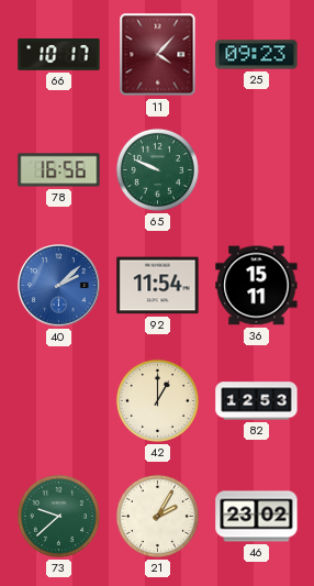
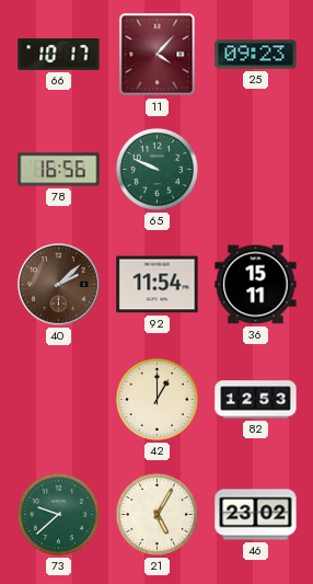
40 dial: blue -> brown (59, 285)
21: 2:05 -> 5:05 (156, 514)
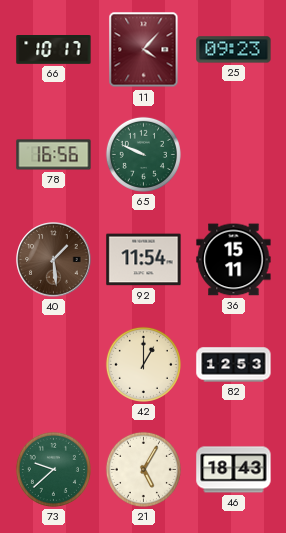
40: 2:08 -> 1:29 (54, 260)
46: 23:02 -> 18:43 (234, 470)
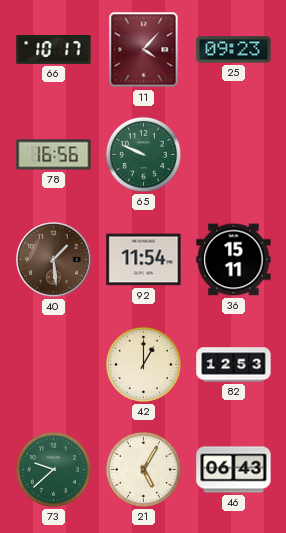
46: 18:43 -> 06:43 (234, 470)
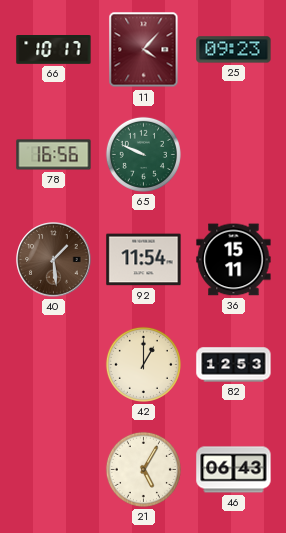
73: 9:38 -> none (53, 469)
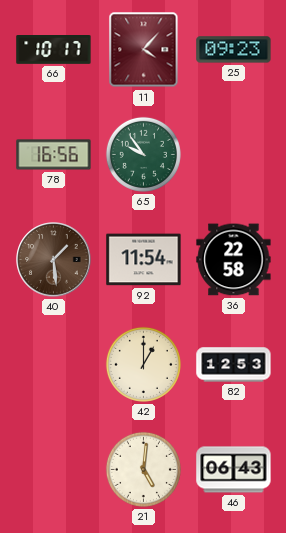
65: 9:49 -> 9:54 (143, 154)
36: 15:11 -> 22:58 (234, 260)
21: 5:05 -> 5:01 (143, 469)
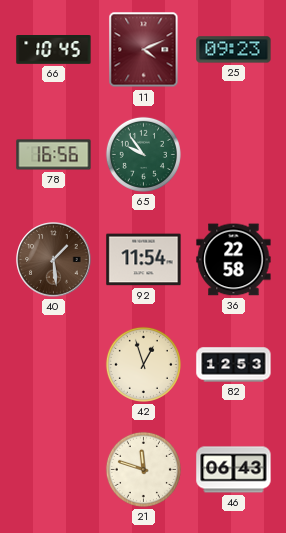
66: 10:17 -> 10:45 (54, 50)
11: 4:07 -> 4:11 (144, 50)
42: 1:00 -> 12:57 (143, 364)
21: 5:01 -> 11:48 (143, 469)
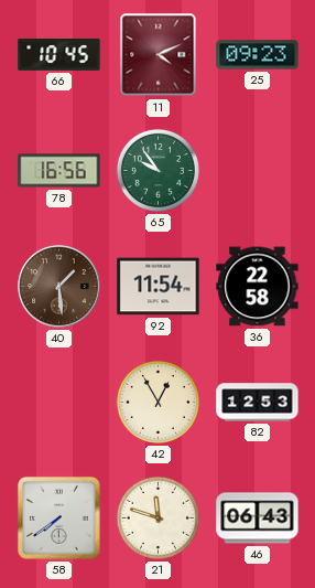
42: 12:57 -> 12:55 (157, 402)
58: none -> 7:39 (59, 518)
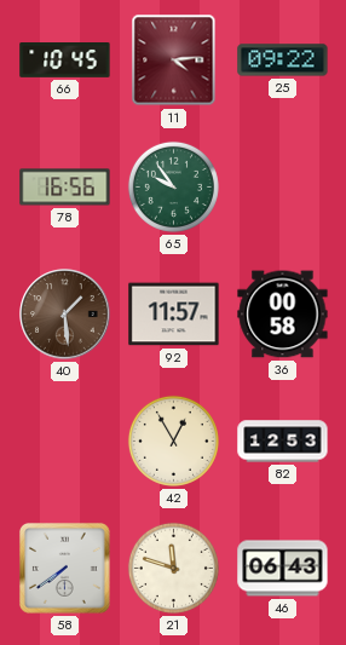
11: 4:11 -> 4:14 (174, 61)
25: 09:23 -> 09:22 (283, 61)
92: 11:54 -> 11:57 (174, 315)
36: 22:58 -> 00:58 (283, 315)
